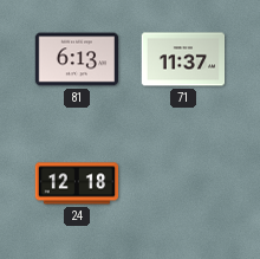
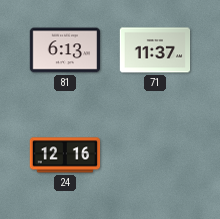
24: 12:18 -> 12:16 (65, 155)
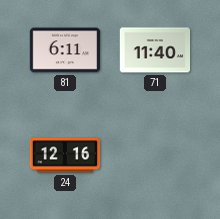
81: 6:13 -> 6:11 (65, 50)
71: 11:37 -> 11:40 (155, 50)
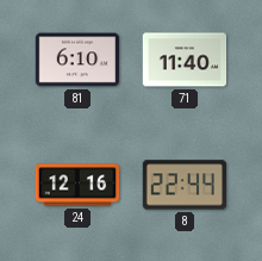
81: 6:11 -> 6:10 (77, 60)
8: none -> 22:44 (185, 185)
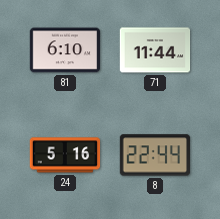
71: 11:40 -> 11:44 (155, 50)
24: 12:16 -> 5:16 (65, 155)
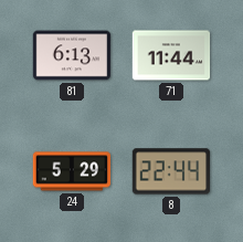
81: 6:10 -> 6:13 (72, 55)
24: 5:16 -> 5:29 (72, 171)
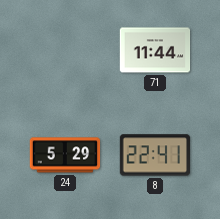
81: 6:13 -> none (72, 55)
8: 22:44 -> 22:41 (155, 155)
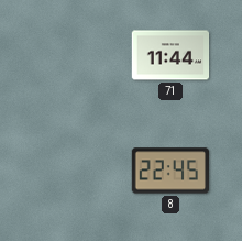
24: 5:29 -> none (65, 155)
8: 22:41 -> 22:45 (170, 171)
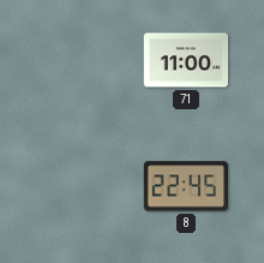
71: 11:44 -> 11:00 (186, 60)
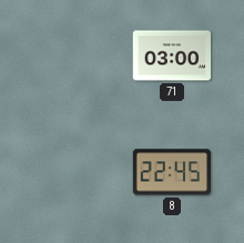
71: 11:00 -> 03:00 (172, 55)
